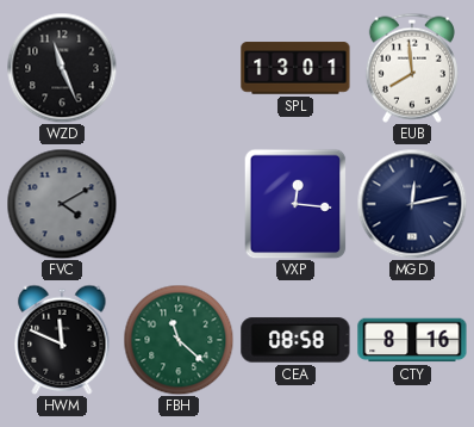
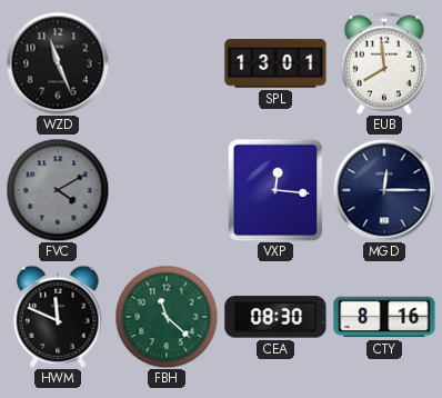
MGD: 12:13 -> 12:15 (384, 190)
CEA: 08:58 -> 08:30 (275, 317)
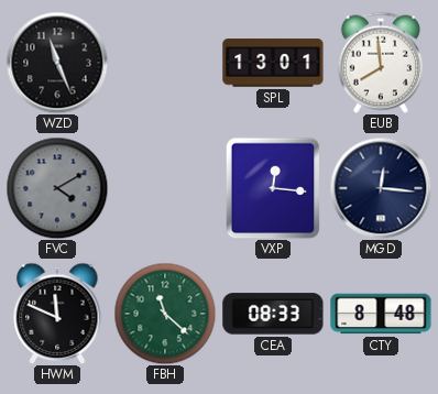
MGD: 12:15 -> 12:16 (381, 188)
CEA: 08:30 -> 08:33 (273, 314)
CTY: 8:16 -> 8:48 (381, 314)
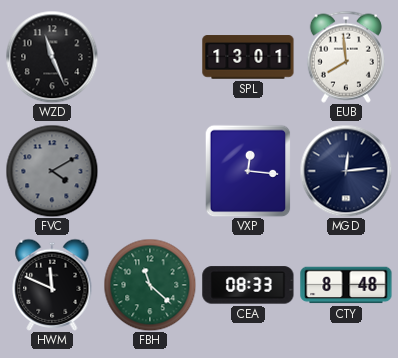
MGD: 12:16 -> 12:14 (346, 171)
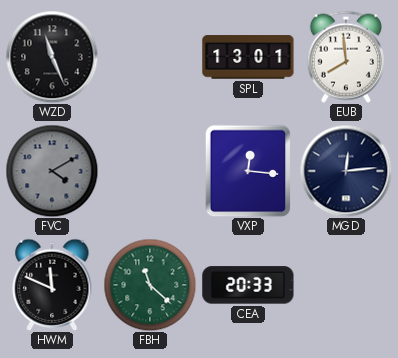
CEA: 08:33 -> 20:33 (248, 285)
CTY: 8:48 -> none (346, 285)
